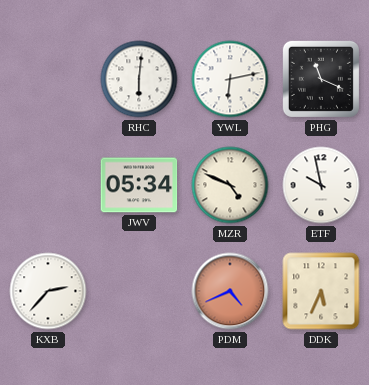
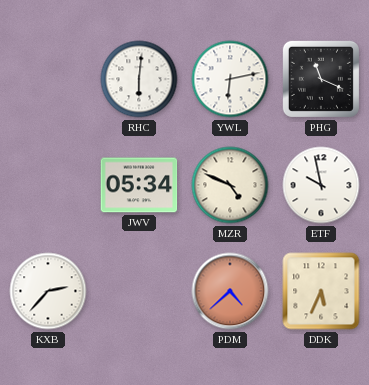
PDM: 4:41 -> 4:38 (230, 291)
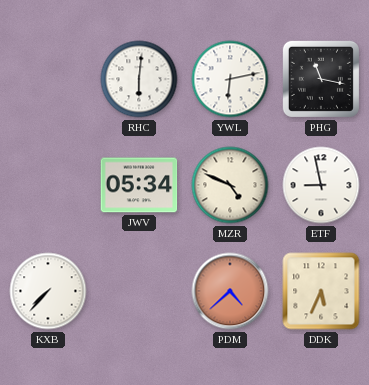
PHG: 11:19 -> 11:17 (321, 79)
ETF: 9:58 -> 8:58 (321, 185)
KXB: 2:37 -> 7:37 (48, 291)
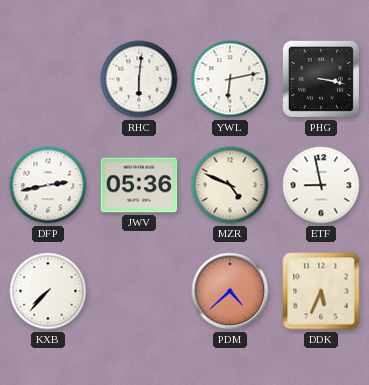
PHG: 11:17 -> 3:17 (321, 79)
DFP: none -> 2:43 (48, 185)
JWV: 05:34 -> 05:36 (139, 185)
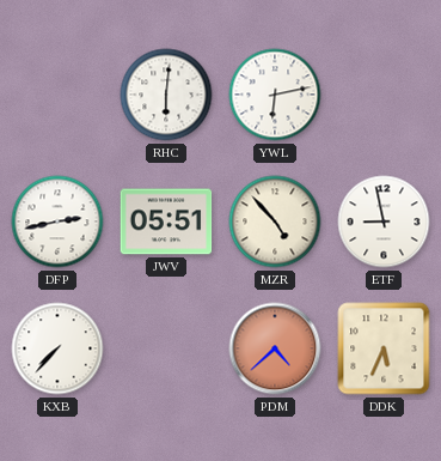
PHG: 3:17 -> none (321, 79)
JWV: 05:36 -> 05:51 (166, 222)
MZR: 4:49 -> 4:53 (275, 222)
